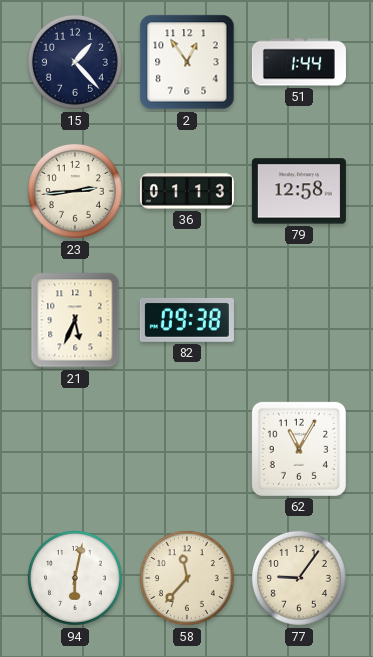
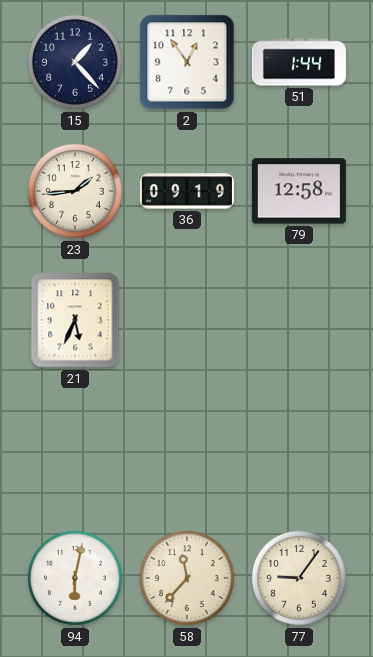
23: 2:44 -> 1:44 (75, 191)
36: 01:13 -> 09:19 (187, 191)
82: 09:38 -> none (187, 320)
62: 11:05 -> none (299, 449)
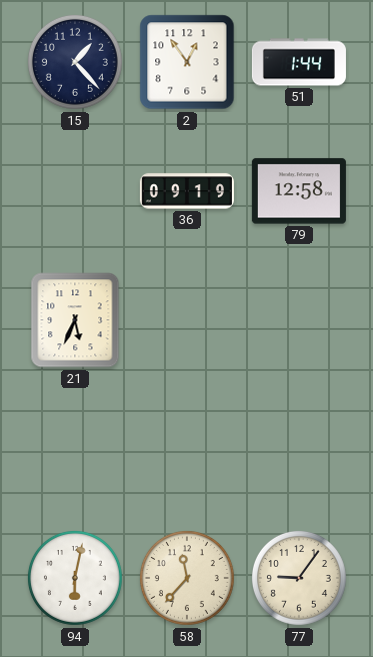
23: 1:44 -> none (75, 191)
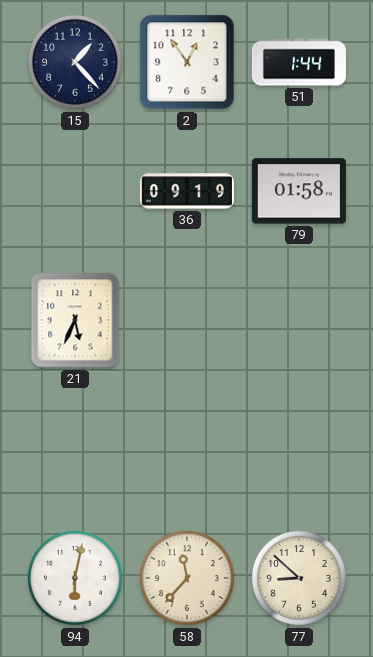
79: 12:58 -> 01:58 (299, 191)
77: 9:06 -> 8:52 (299, 578)
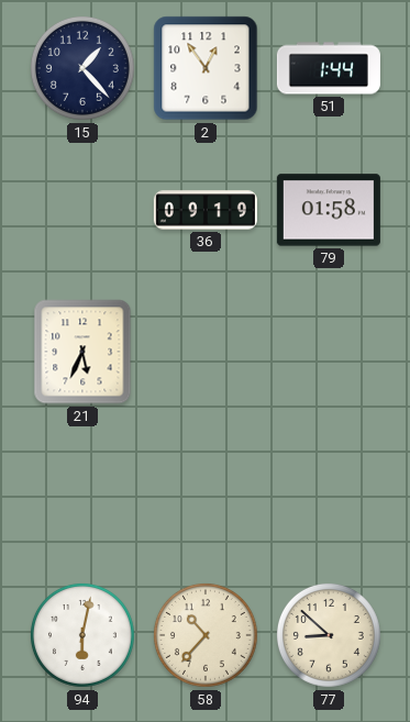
58: 11:37 -> 10:37 (206, 635)
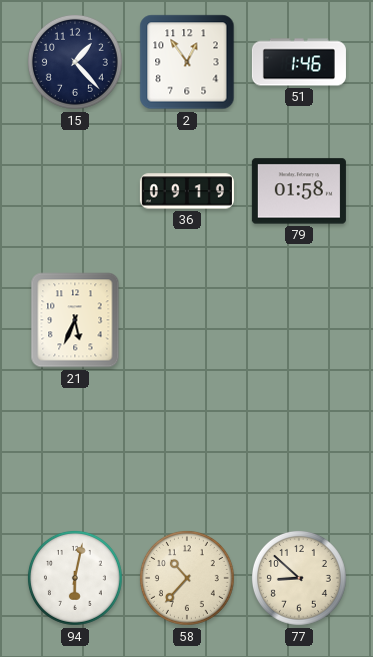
51: 1:44 -> 1:46 (299, 62)
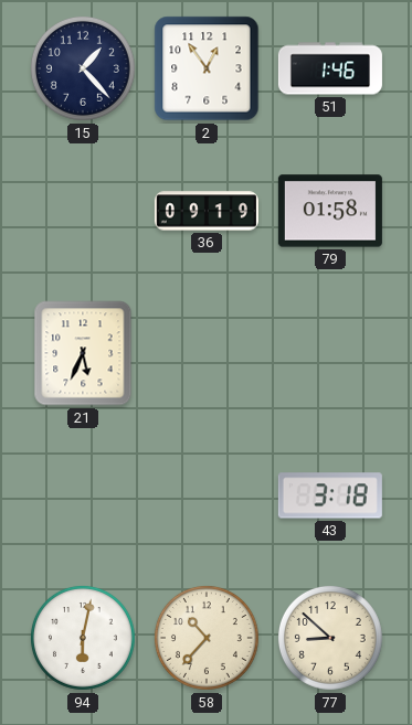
43: none -> 3:18 (330, 495)
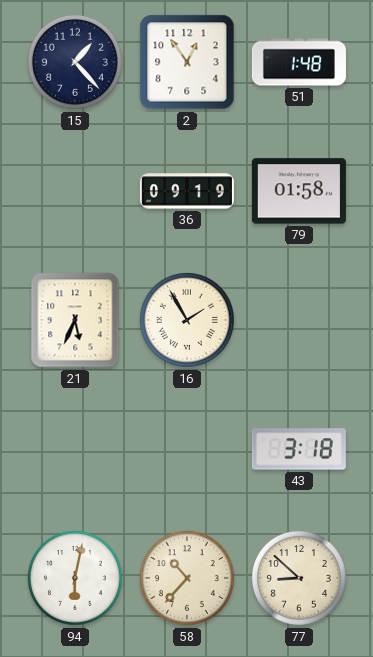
51: 1:46 -> 1:48 (299, 62)
16: none -> 1:55 (187, 320)
